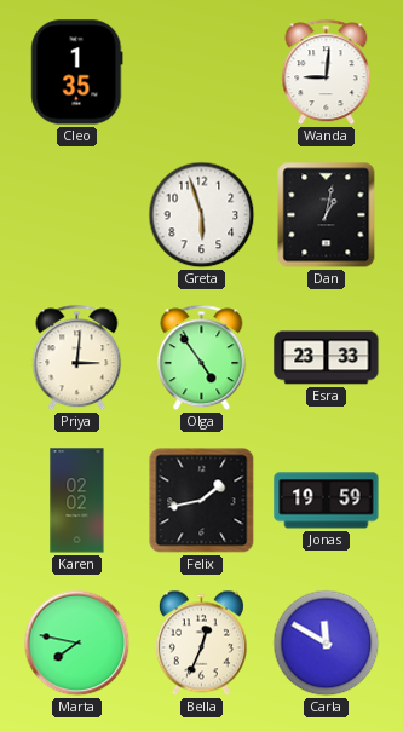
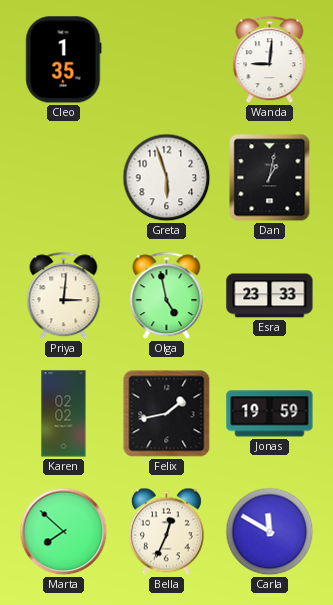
Olga: 4:54 -> 4:58 (167, 296)
Marta: 7:47 -> 7:52 (64, 532)
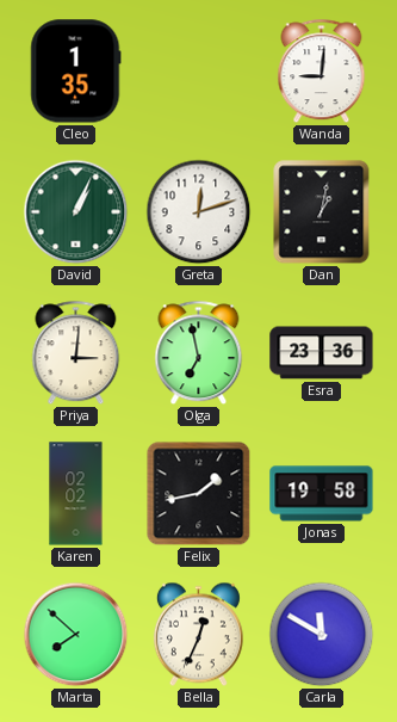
David: none -> 1:04 (76, 212)
Greta: 5:57 -> 12:12 (199, 212)
Olga: 4:58 -> 6:58 (199, 353)
Esra: 23:33 -> 23:36 (322, 353)
Jonas: 19:59 -> 19:58 (322, 494)
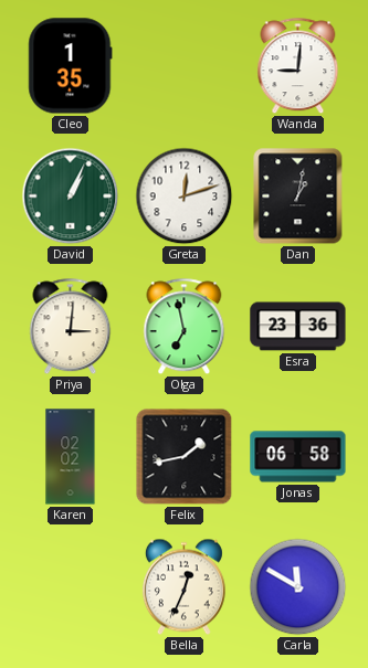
Jonas: 19:58 -> 06:58 (298, 457)
Marta: 7:52 -> none (76, 635)
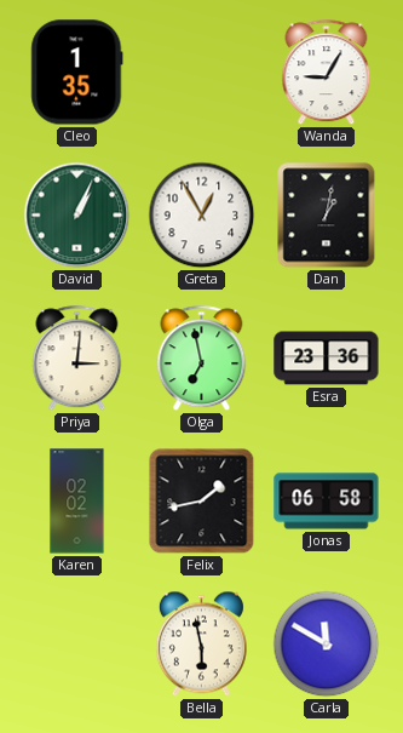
Wanda: 9:01 -> 9:05 (327, 73)
Greta: 12:12 -> 12:55 (202, 216)
Bella: 12:34 -> 5:58 (201, 645)
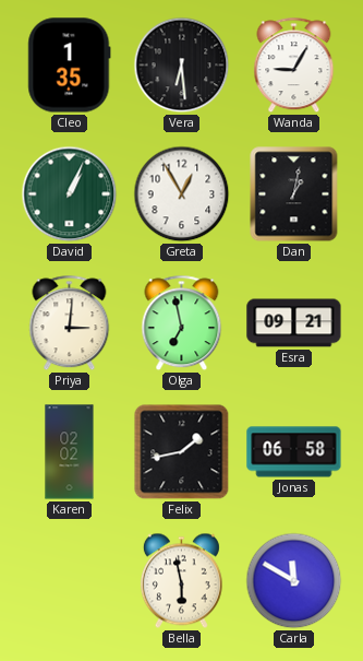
Vera: none -> 6:29 (182, 66)
Esra: 23:36 -> 09:21 (294, 323)
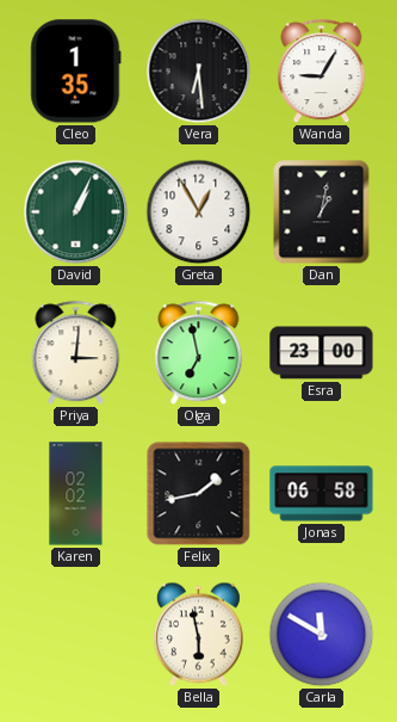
Esra: 09:21 -> 23:00 (322, 353)
